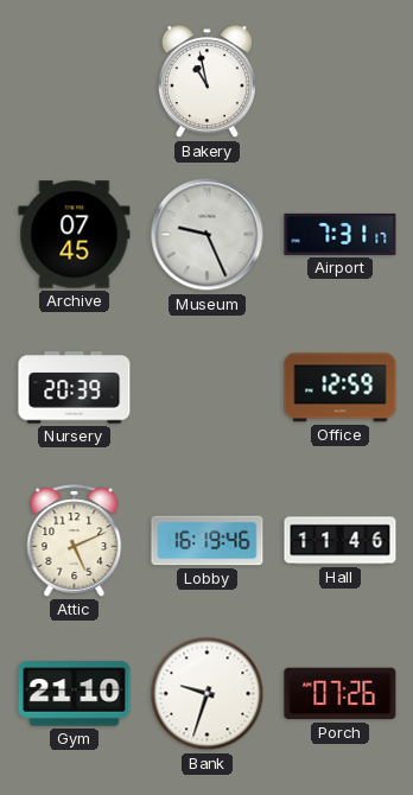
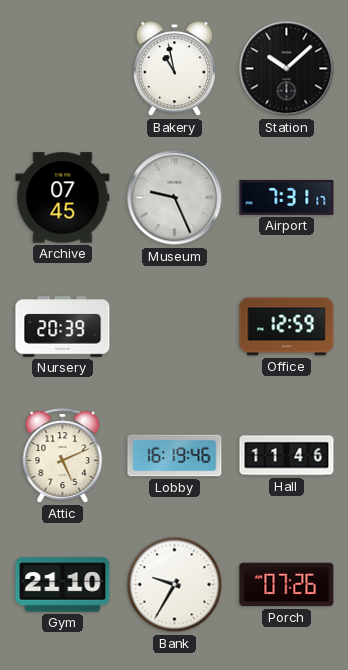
Station: none -> 10:08 (287, 69)
Bank: 9:33 -> 9:35 (175, 585)
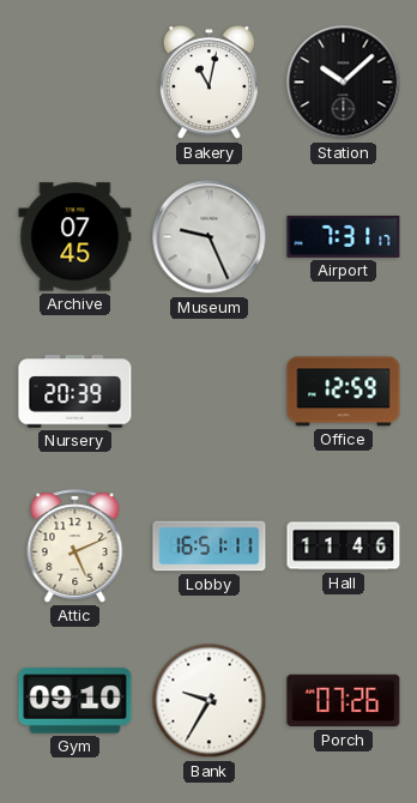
Bakery: 10:58 -> 11:02 (208, 83)
Lobby: 16:19 -> 16:51 (210, 547)
Gym: 21:10 -> 09:10 (75, 701)
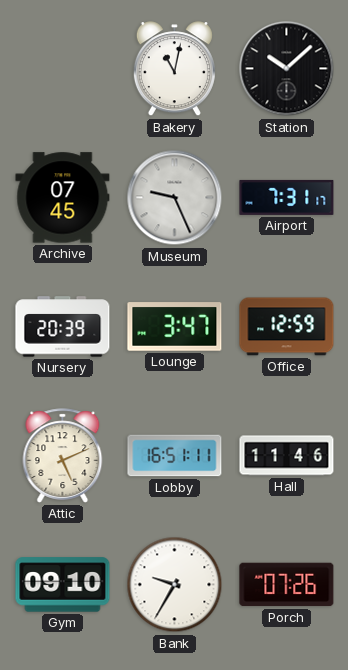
Lounge: none -> 3:47 (175, 327)
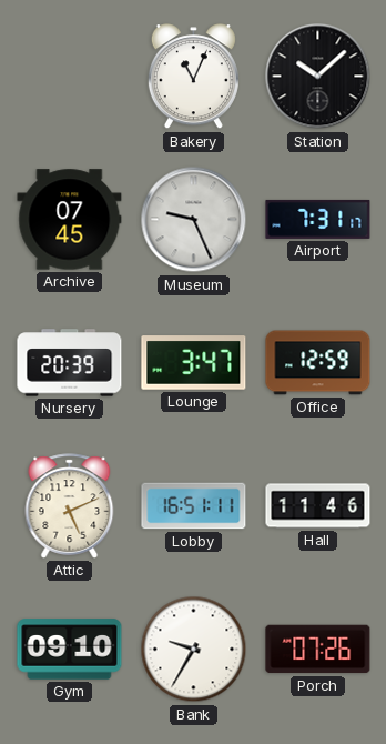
Bakery: 11:02 -> 11:04 (193, 77)
